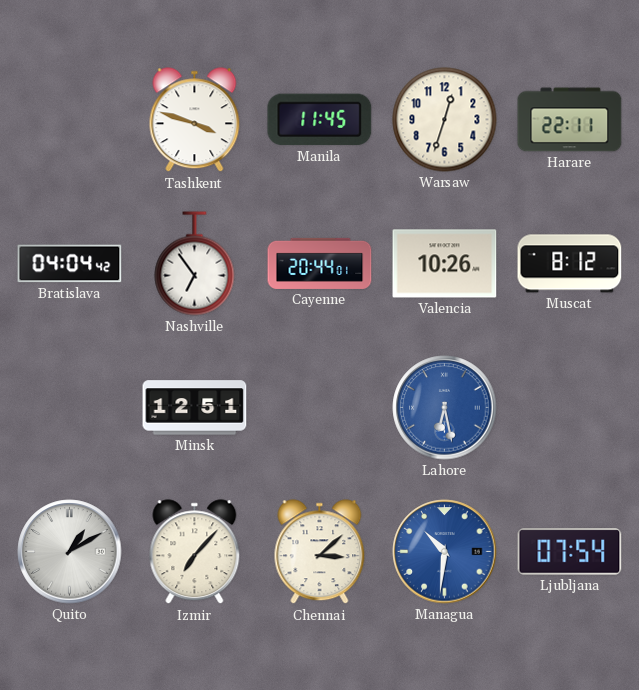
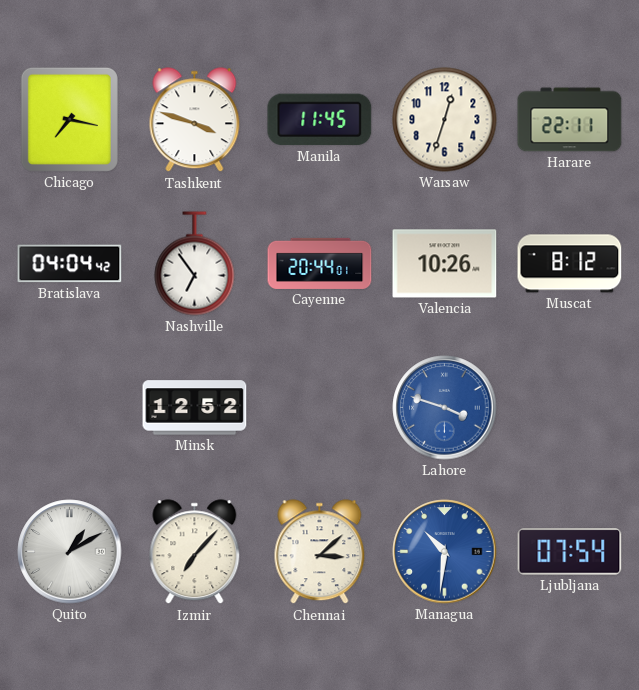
Chicago: none -> 7:17 (69, 119)
Minsk: 12:51 -> 12:52 (195, 408)
Lahore: 6:28 -> 3:48 (445, 408)
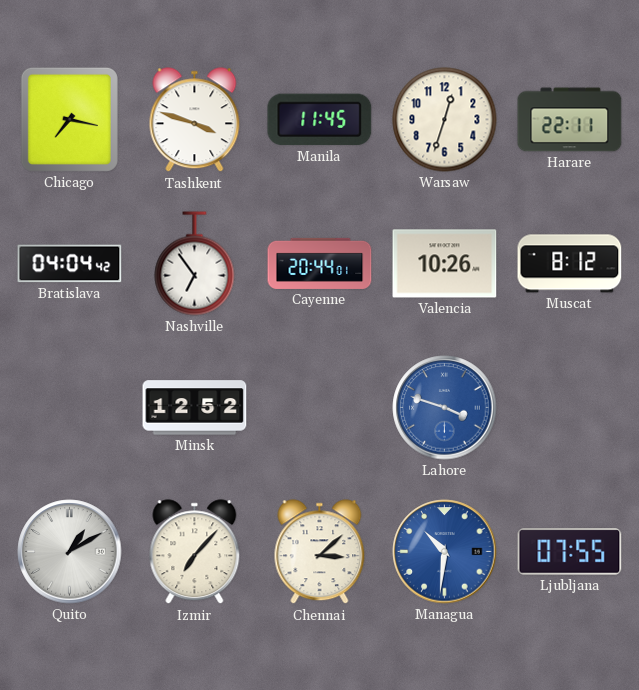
Ljubljana: 07:54 -> 07:55 (570, 552)
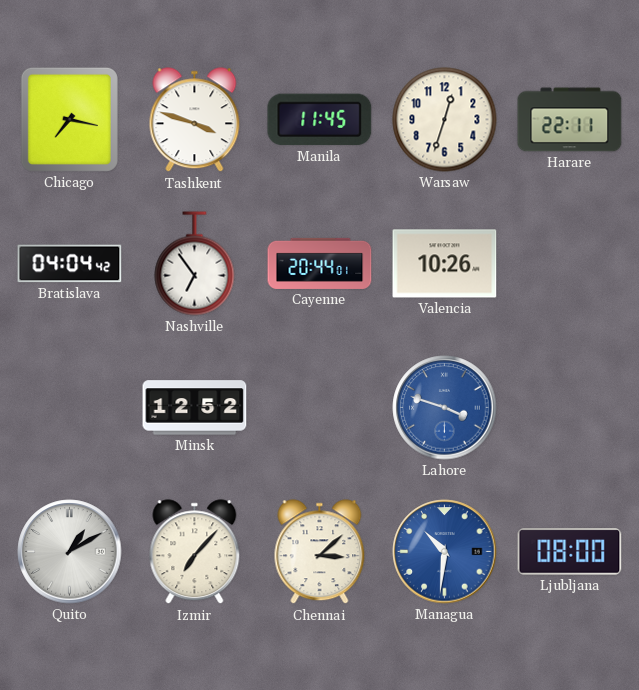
Muscat: 8:12 -> none (570, 264)
Ljubljana: 07:55 -> 08:00 (570, 552)
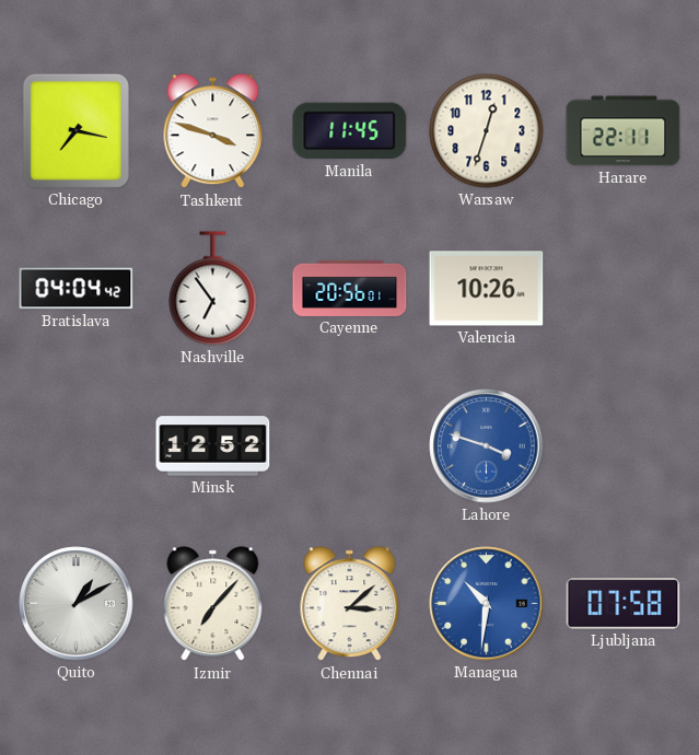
Cayenne: 20:44 -> 20:56 (350, 288)
Ljubljana: 08:00 -> 07:58 (624, 604)
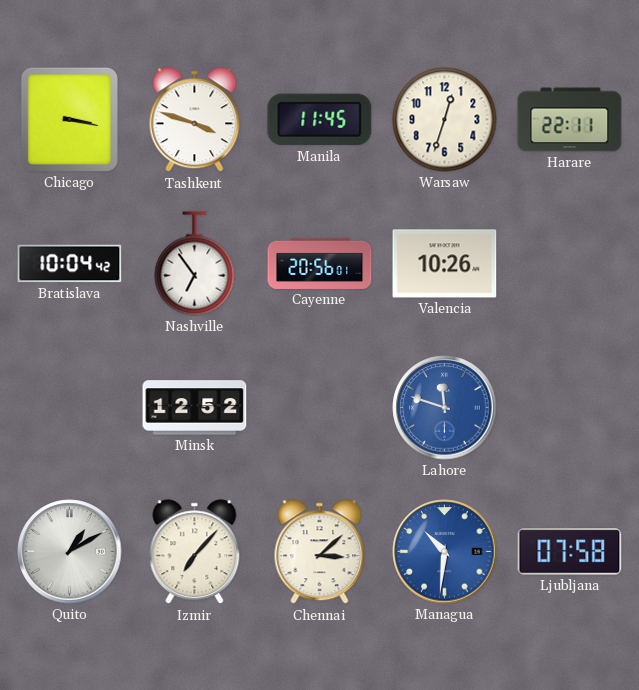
Chicago: 7:17 -> 3:17 (69, 119)
Bratislava: 04:04 -> 10:04 (70, 264)
Lahore: 3:48 -> 11:48 (445, 408)
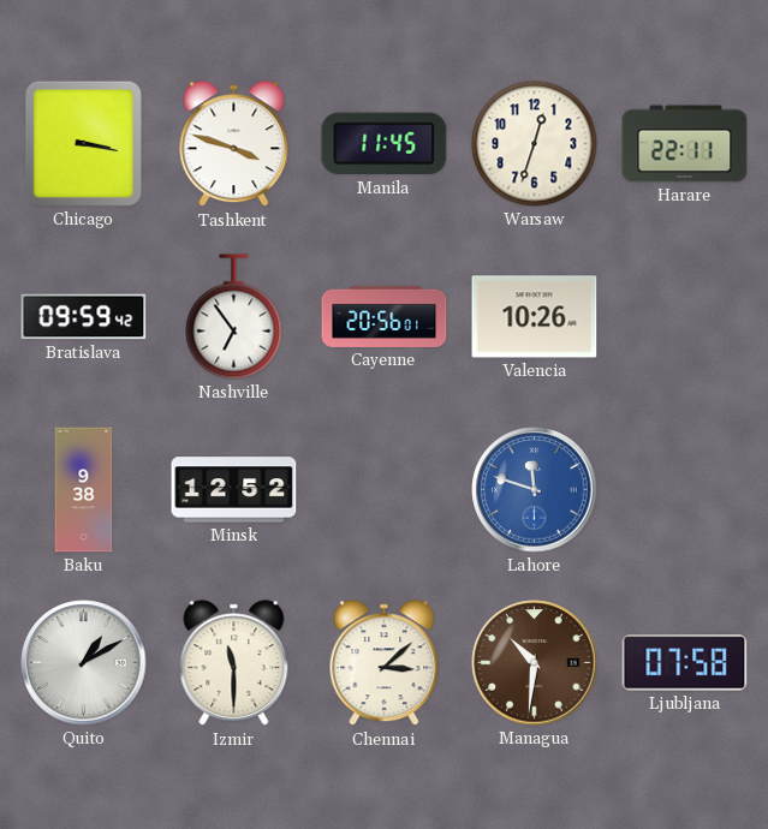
Bratislava: 10:04 -> 09:59 (84, 317)
Baku: none -> 9:38 (84, 490)
Izmir: 7:07 -> 11:30 (234, 663)
Managua dial: blue -> brown (535, 663)
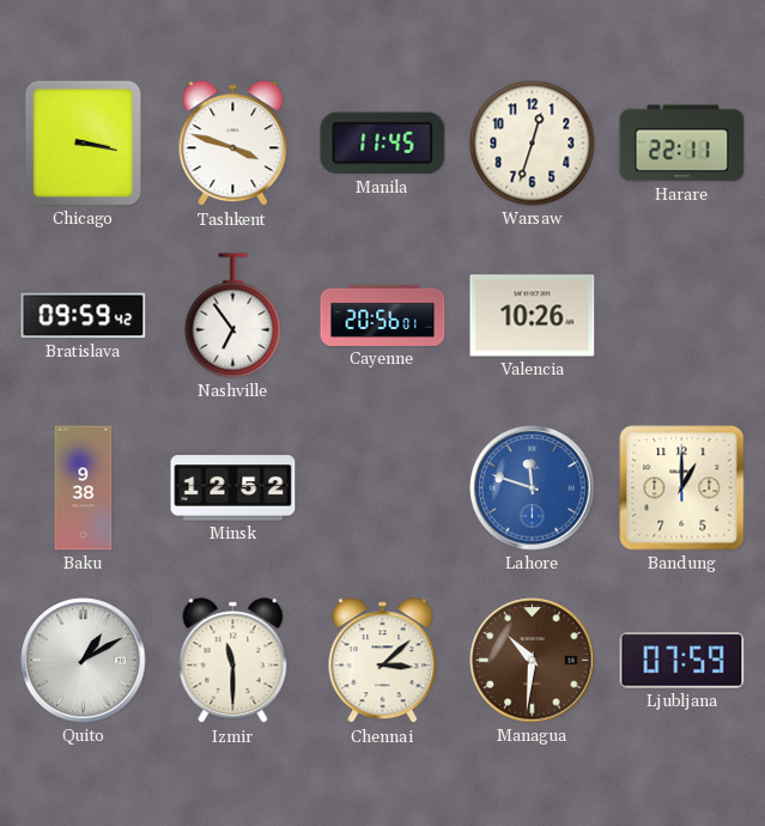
Bandung: none -> 1:00 (682, 488)
Ljubljana: 07:58 -> 07:59 (682, 661)
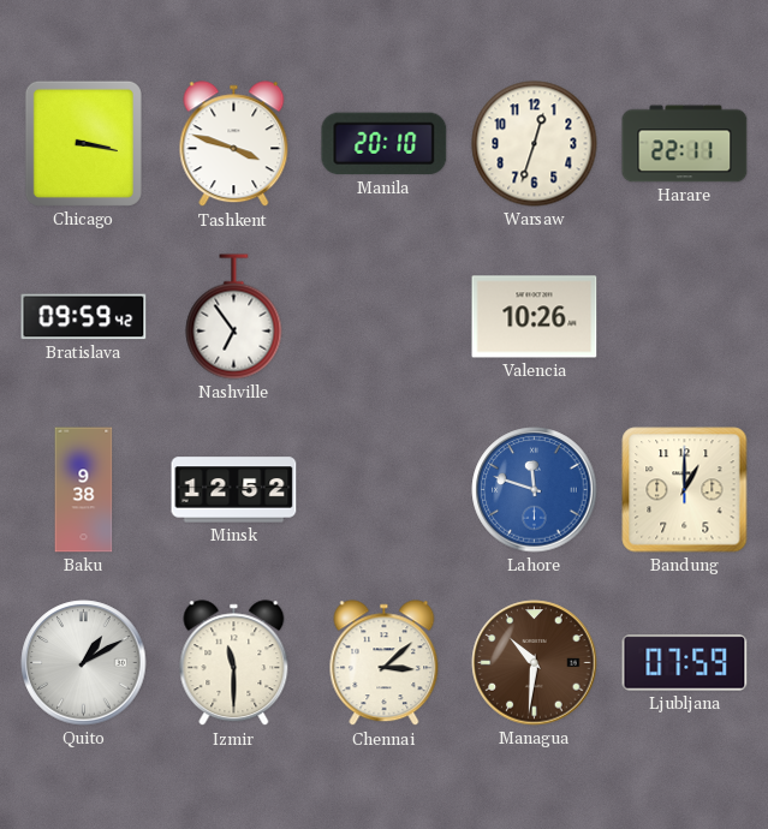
Manila: 11:45 -> 20:10 (385, 144)
Cayenne: 20:56 -> none (383, 315)
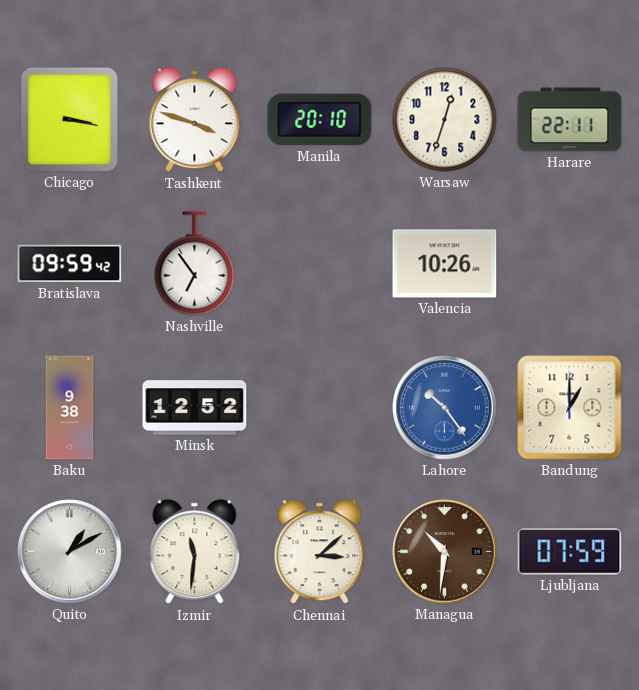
Lahore: 11:48 -> 10:24 (445, 408)
Izmir: 11:30 -> 11:31 (195, 552)
